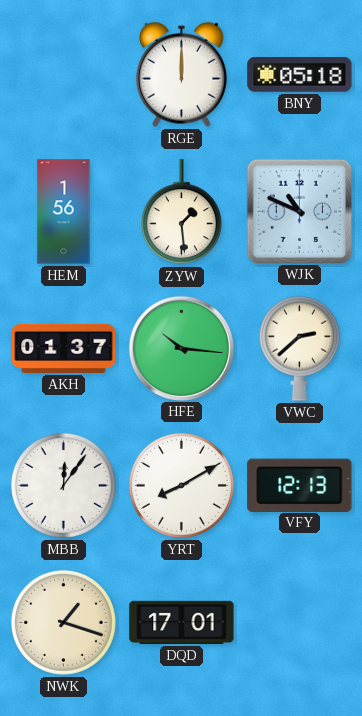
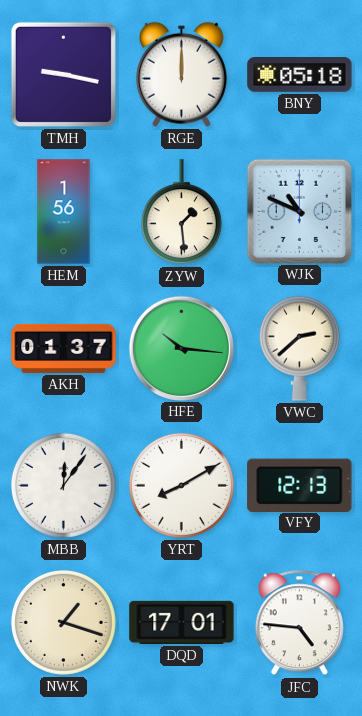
TMH: none -> 9:17 (63, 74)
JFC: none -> 4:46 (299, 623)
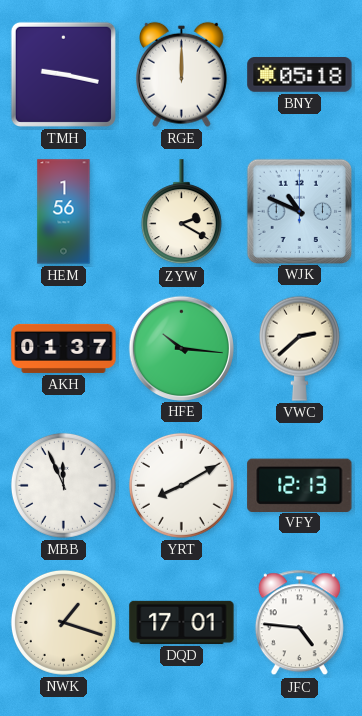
ZYW: 1:29 -> 2:20 (181, 212)
MBB: 12:06 -> 11:56 (63, 485)
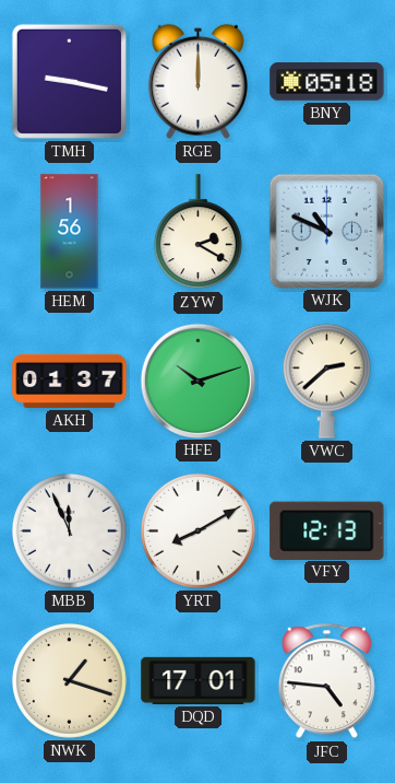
HFE: 10:16 -> 10:12 (197, 381)
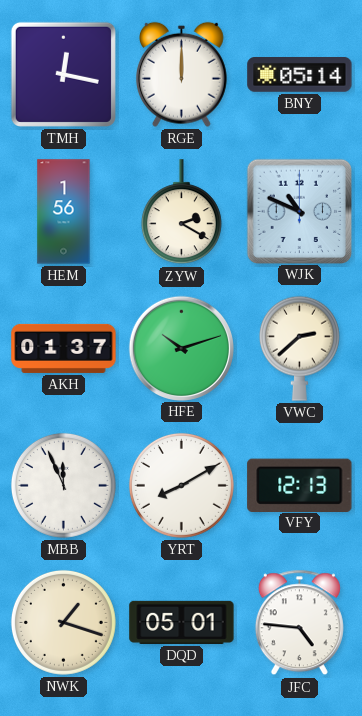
TMH: 9:17 -> 12:17 (63, 74)
BNY: 05:18 -> 05:14 (300, 75)
DQD: 17:01 -> 05:01 (182, 622)
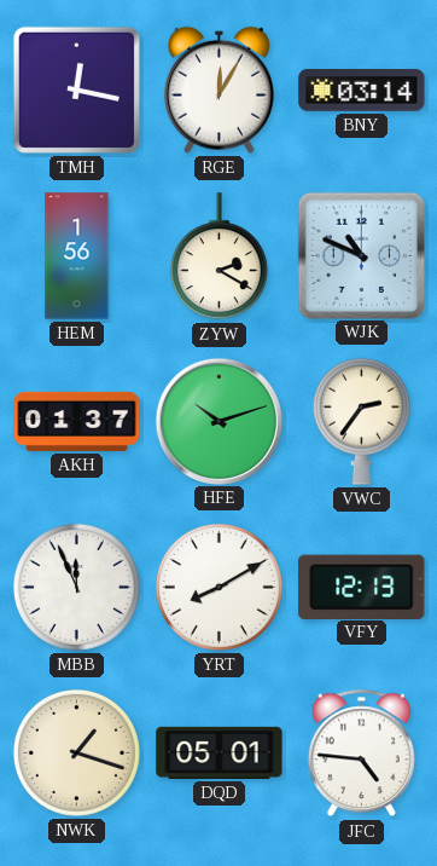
RGE: 12:00 -> 12:05 (218, 90)
BNY: 05:14 -> 03:14 (362, 91)
VWC: 2:38 -> 2:36 (361, 421)
